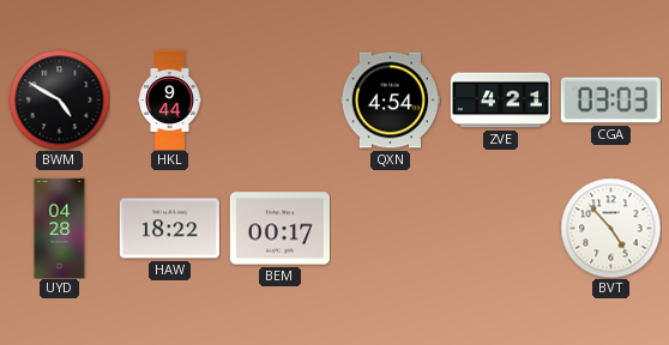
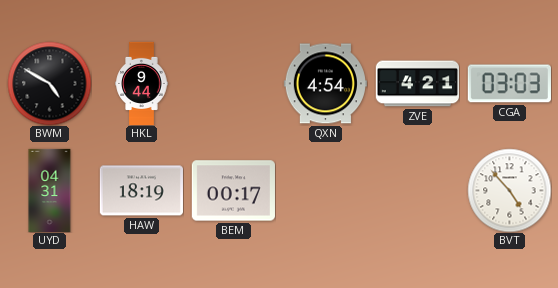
UYD: 04:28 -> 04:31 (50, 190)
HAW: 18:22 -> 18:19 (141, 191)
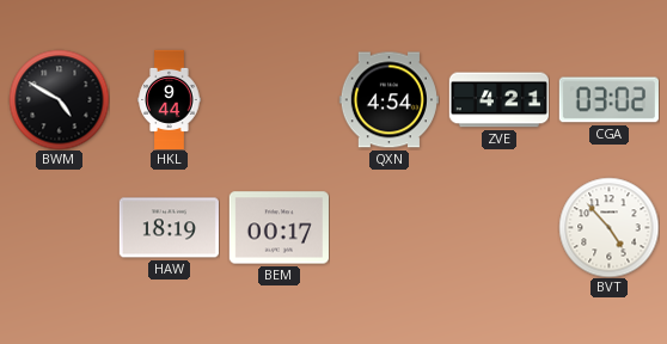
CGA: 03:03 -> 03:02 (608, 100)
UYD: 04:31 -> none (50, 190)
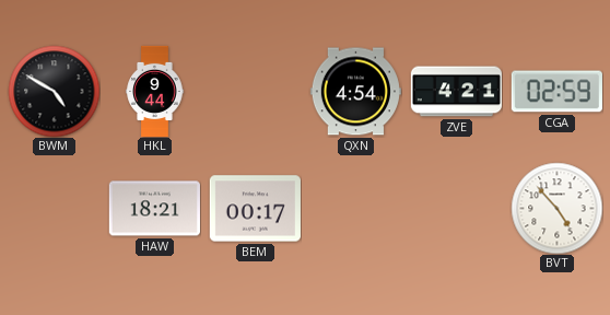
CGA: 03:02 -> 02:59 (556, 92)
HAW: 18:19 -> 18:21 (154, 209)
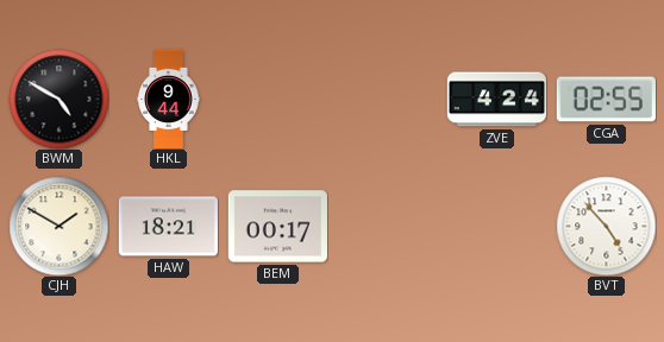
QXN: 4:54 -> none (355, 92)
ZVE: 4:21 -> 4:24 (496, 100)
CGA: 02:59 -> 02:55 (606, 100)
CJH: none -> 1:50 (58, 226)
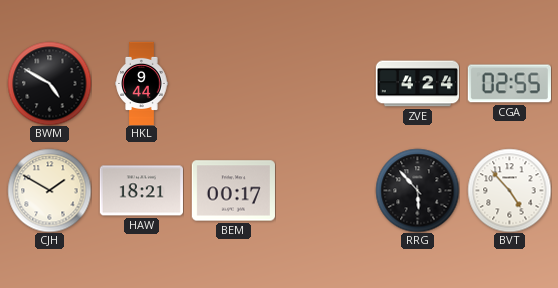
RRG: none -> 5:53 (417, 190)
